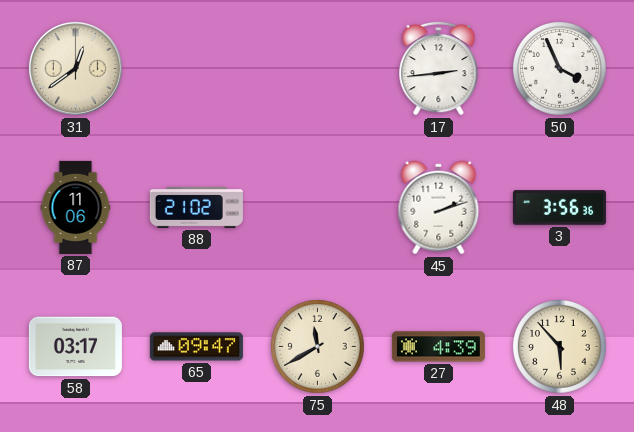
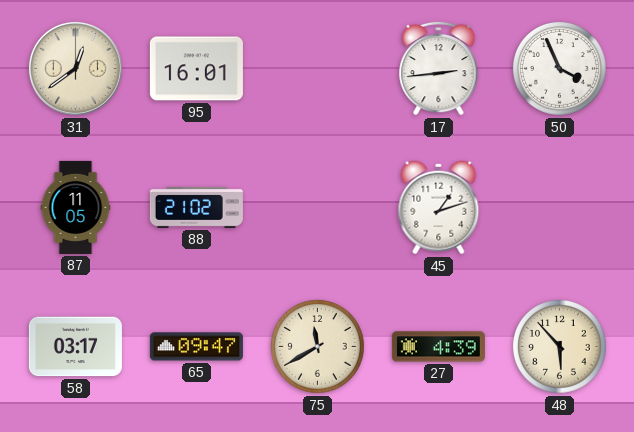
95: none -> 16:01 (196, 69)
87: 11:06 -> 11:05 (76, 207)
45: 2:12 -> 1:12 (439, 208)
3: 3:56 -> none (559, 208)
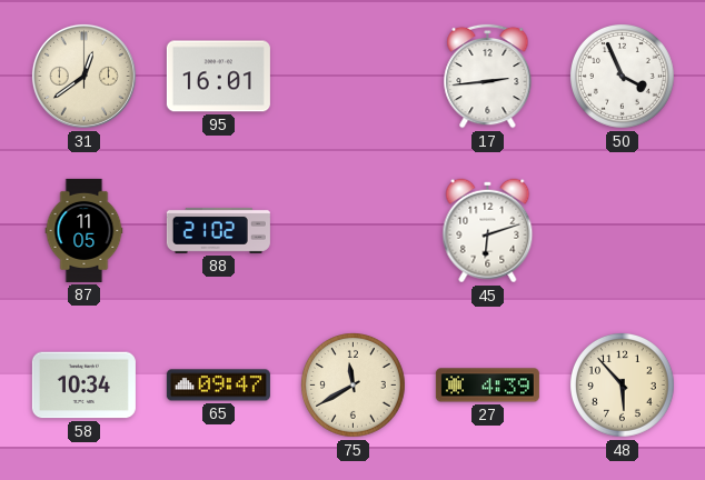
45: 1:12 -> 6:12 (488, 231)
58: 03:17 -> 10:34 (83, 386)
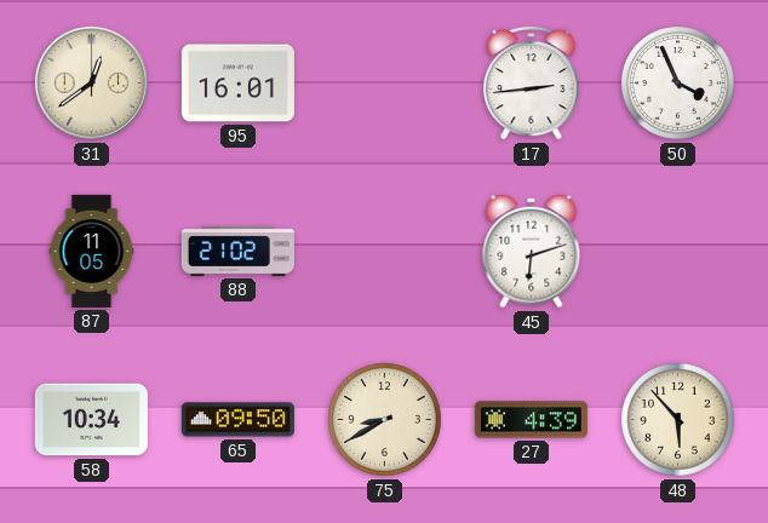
65: 09:47 -> 09:50 (237, 420)
75: 11:40 -> 8:40 (385, 420)
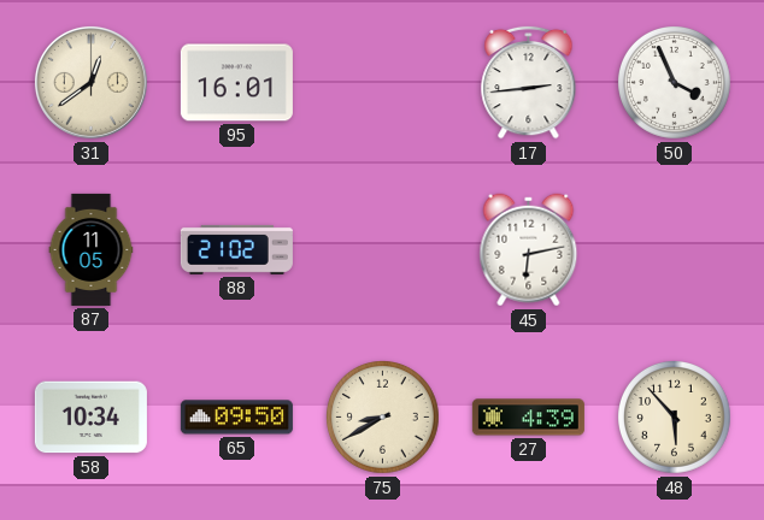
45: 6:12 -> 6:13 (529, 250)
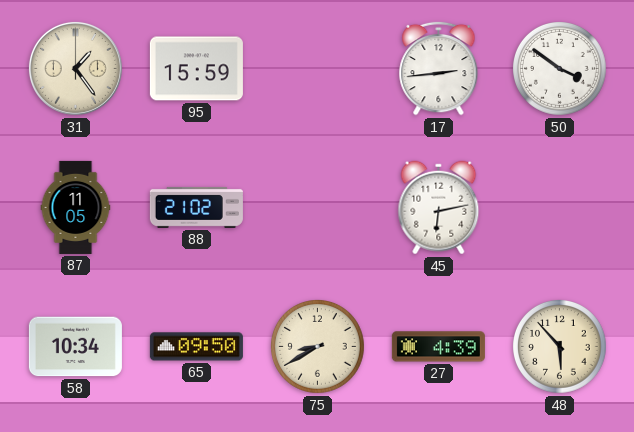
31: 12:39 -> 1:24 (75, 68)
95: 16:01 -> 15:59 (196, 69)
50: 3:56 -> 3:51 (560, 69)
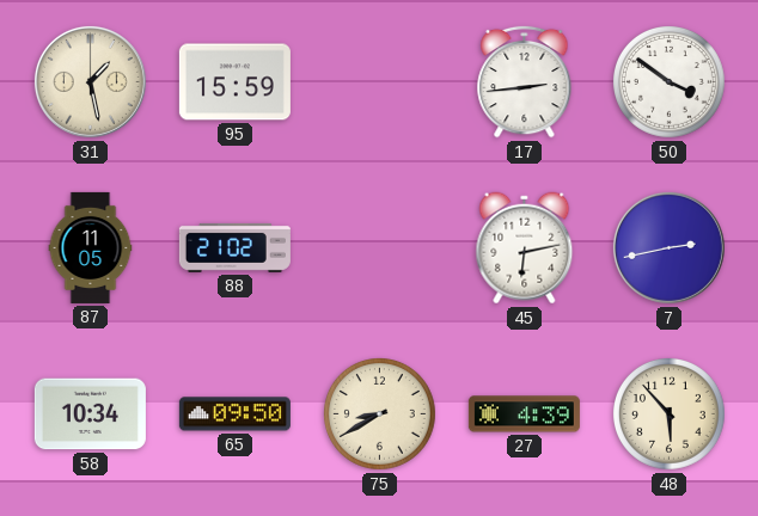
31: 1:24 -> 1:28 (90, 81)
7: none -> 2:43 (668, 247)
